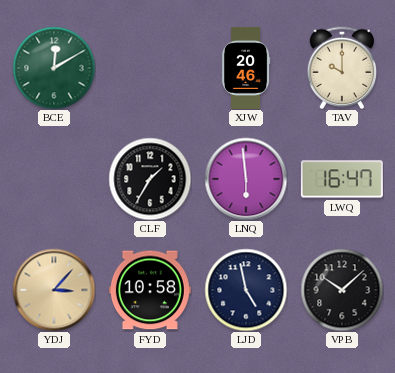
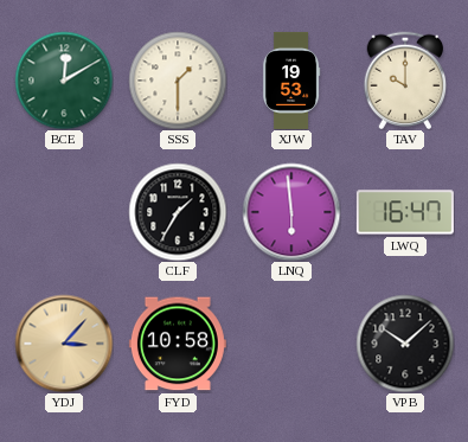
SSS: none -> 1:30 (178, 81)
XJW: 20:46 -> 19:53 (291, 81)
LJD: 4:58 -> none (246, 290)
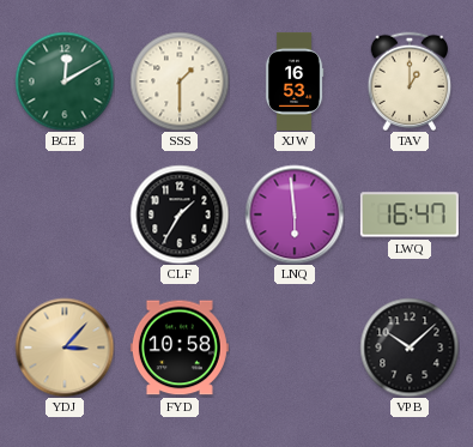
XJW: 19:53 -> 16:53 (295, 81)
TAV: 10:00 -> 1:00 (410, 81)
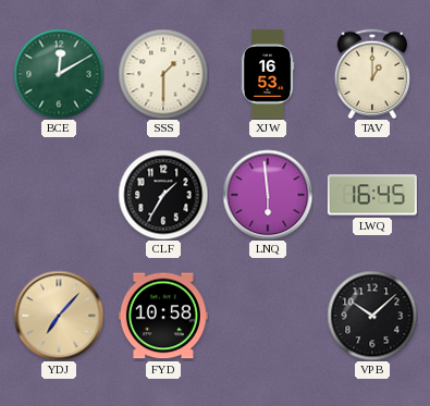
LWQ: 16:47 -> 16:45 (372, 195)
YDJ: 3:07 -> 7:07 (59, 316)
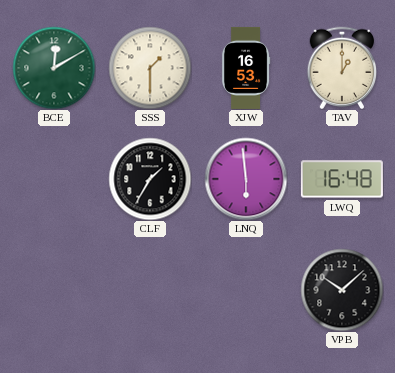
LWQ: 16:45 -> 16:48 (342, 179)
YDJ: 7:07 -> none (59, 316)
FYD: 10:58 -> none (163, 316)
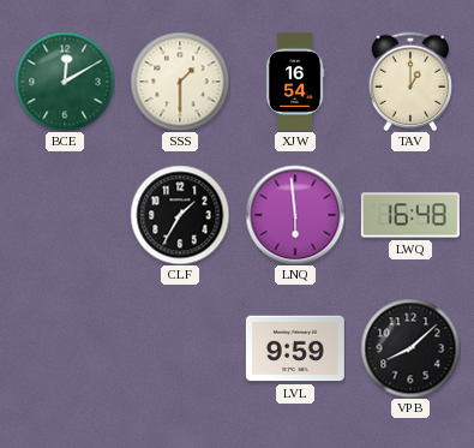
XJW: 16:53 -> 16:54 (295, 82)
LVL: none -> 9:59 (295, 348)
VPB: 10:08 -> 8:08 (410, 348)
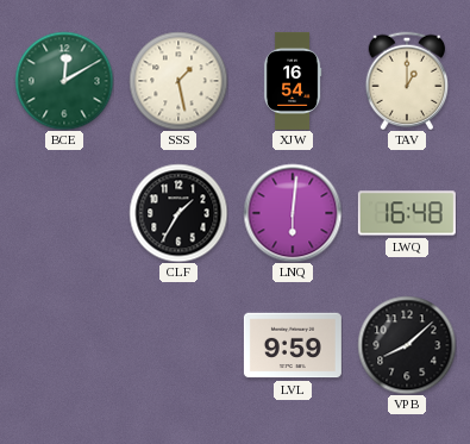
SSS: 1:30 -> 1:28 (178, 81)
LNQ: 5:59 -> 6:01 (293, 213)
